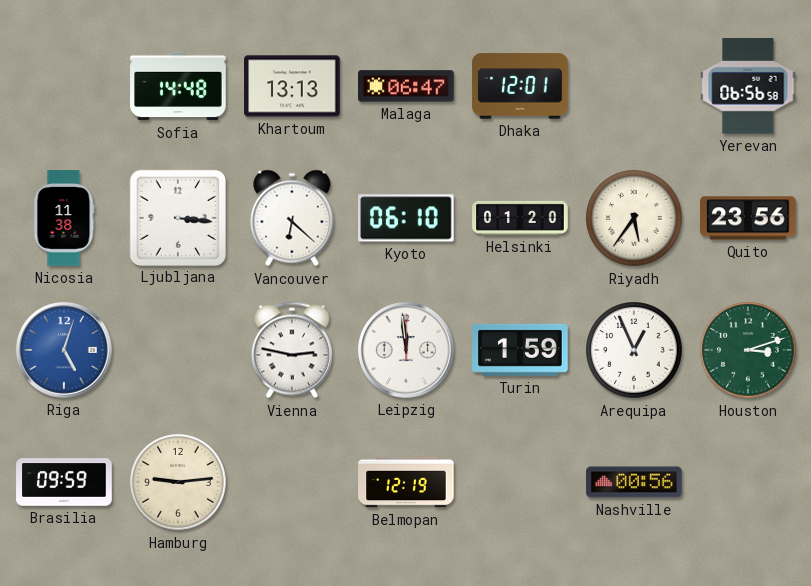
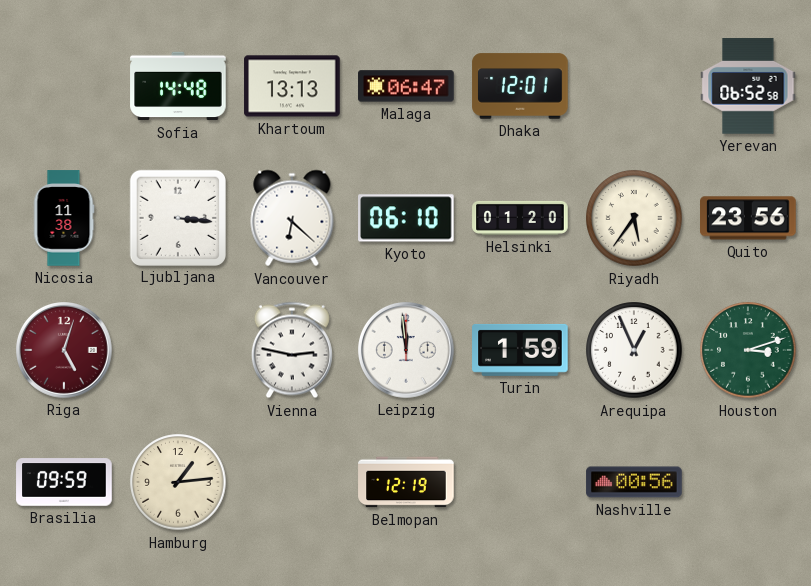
Yerevan: 06:56 -> 06:52 (748, 86)
Riga dial: blue -> burgundy (65, 351)
Hamburg: 9:14 -> 1:14 (178, 482)
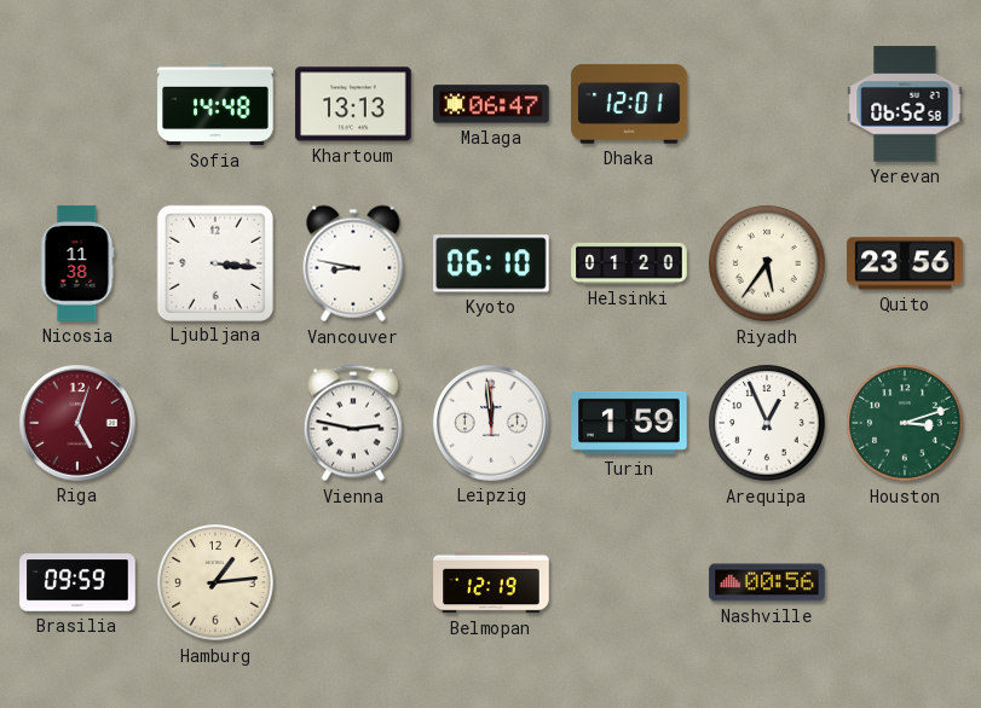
Vancouver: 6:22 -> 8:47 (353, 263)
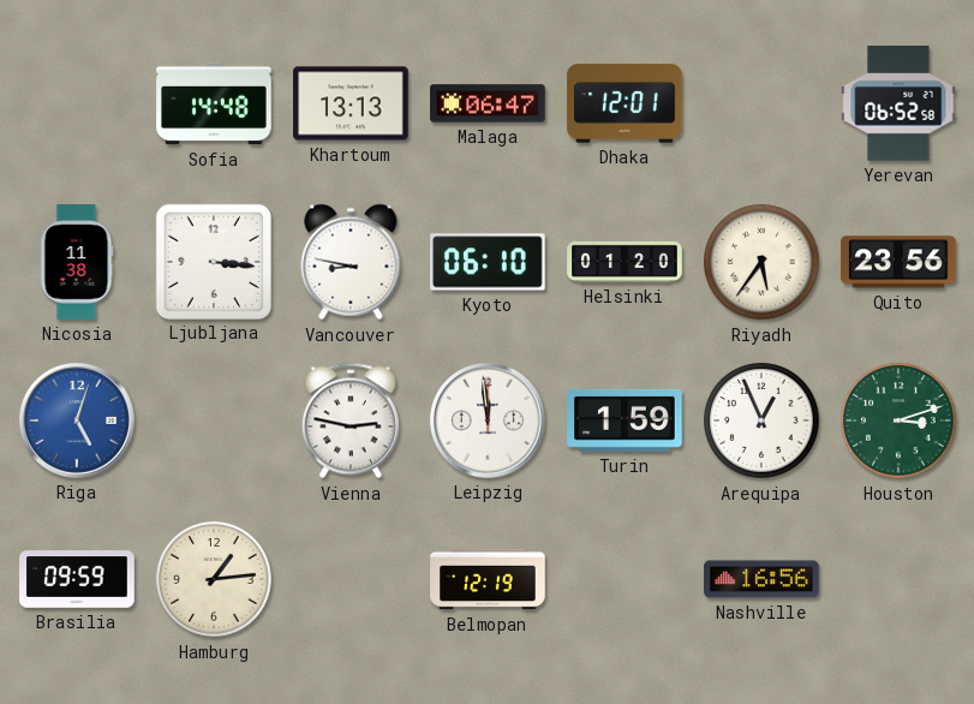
Riga dial: burgundy -> blue (78, 422)
Nashville: 00:56 -> 16:56 (761, 579)
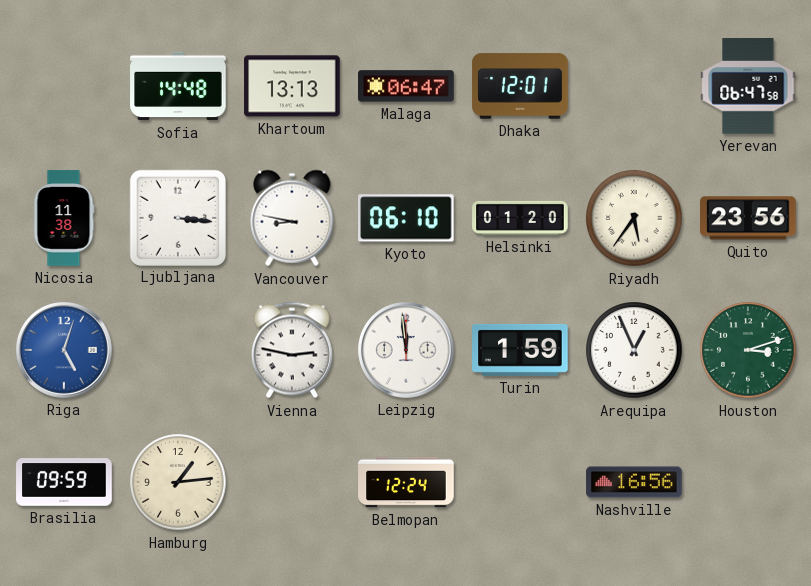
Yerevan: 06:52 -> 06:47 (748, 86)
Belmopan: 12:19 -> 12:24 (406, 482)
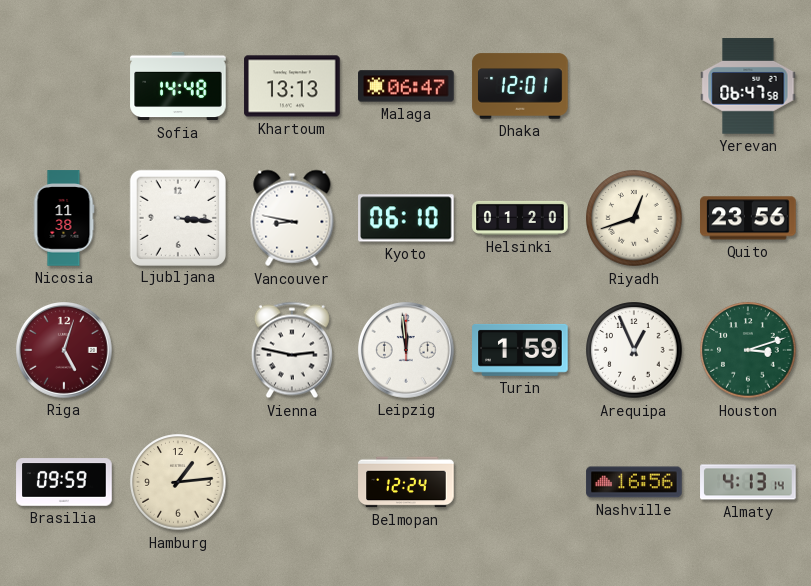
Riyadh: 5:36 -> 12:42 (634, 218)
Riga dial: blue -> burgundy (65, 351)
Almaty: none -> 4:13 (748, 482)
